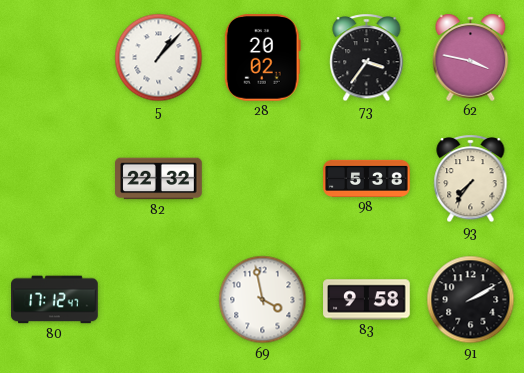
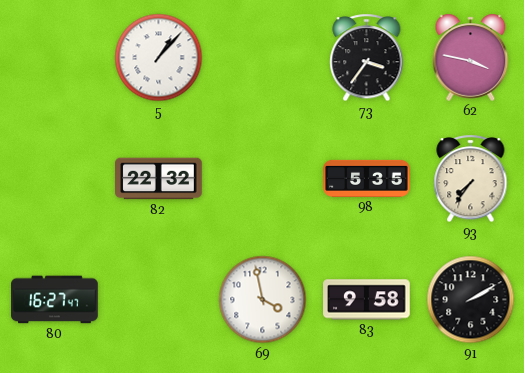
28: 20:02 -> none (262, 58)
98: 5:38 -> 5:35 (367, 178)
80: 17:12 -> 16:27 (55, 300)
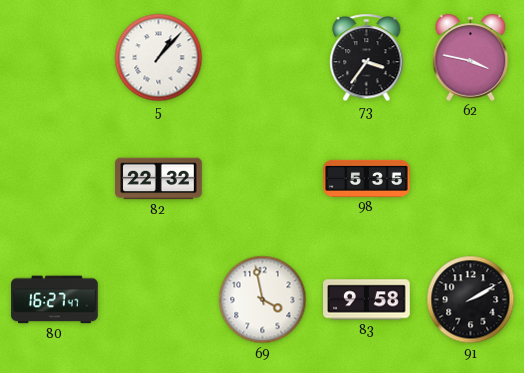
93: 7:36 -> none (471, 179)
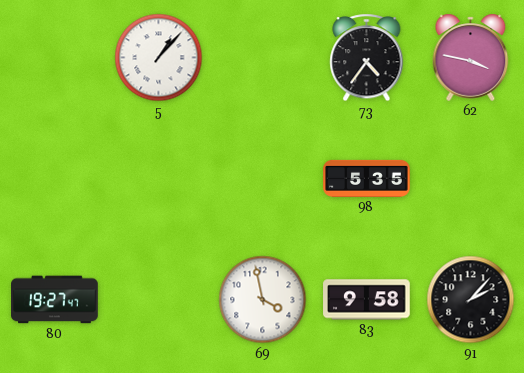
73: 3:36 -> 4:36 (367, 58)
82: 22:32 -> none (159, 179)
80: 16:27 -> 19:27 (55, 300)
91: 2:10 -> 2:07 (471, 300)
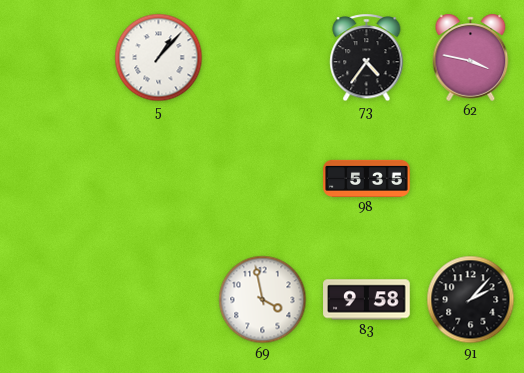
80: 19:27 -> none (55, 300)
